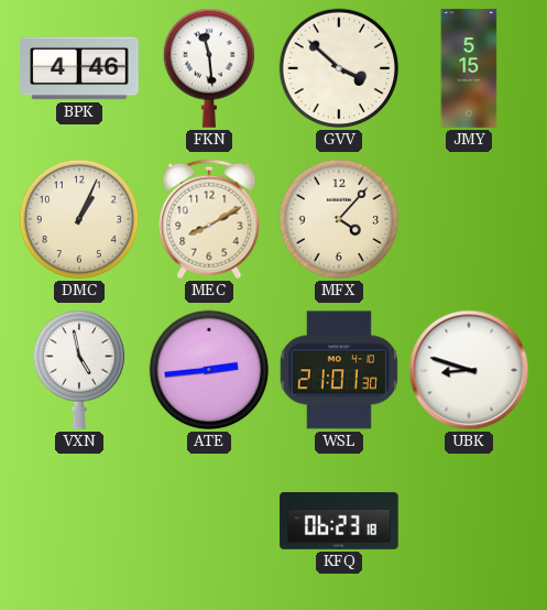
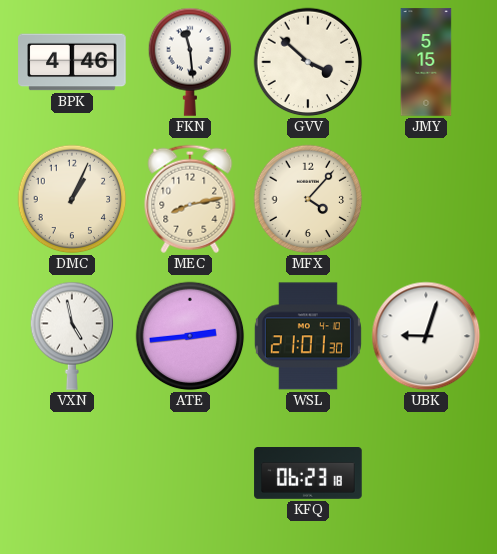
MEC: 8:10 -> 8:13 (190, 199)
UBK: 8:48 -> 9:03 (426, 336)
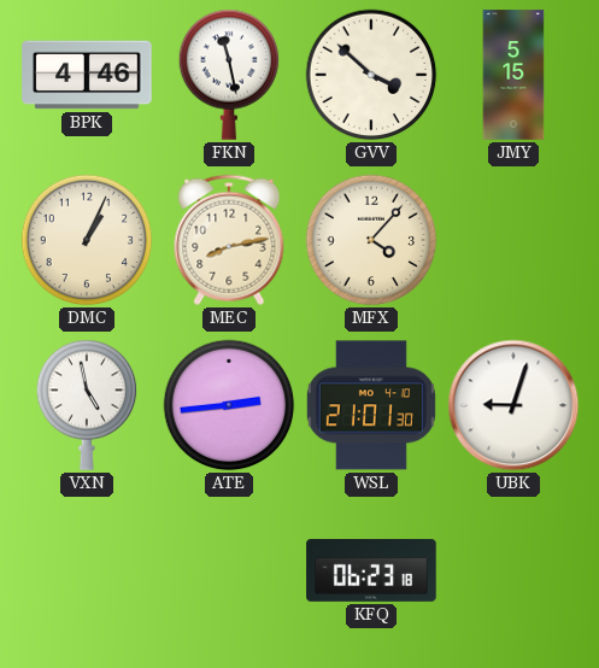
FKN: 11:29 -> 11:28 (229, 75)
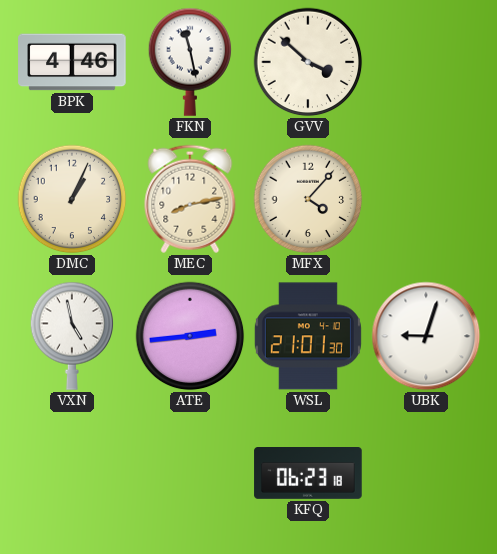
JMY: 5:15 -> none (513, 75)
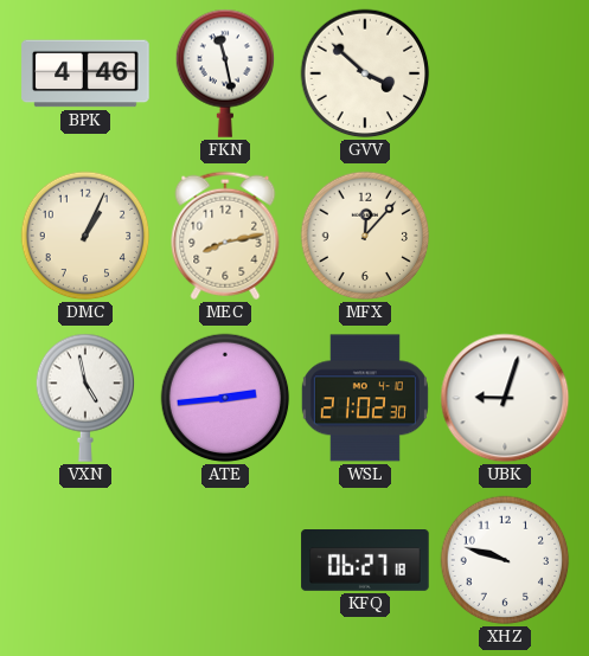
MFX: 4:07 -> 12:07 (365, 236)
WSL: 21:01 -> 21:02 (365, 398)
KFQ: 06:23 -> 06:27 (365, 561)
XHZ: none -> 9:48 (505, 560)
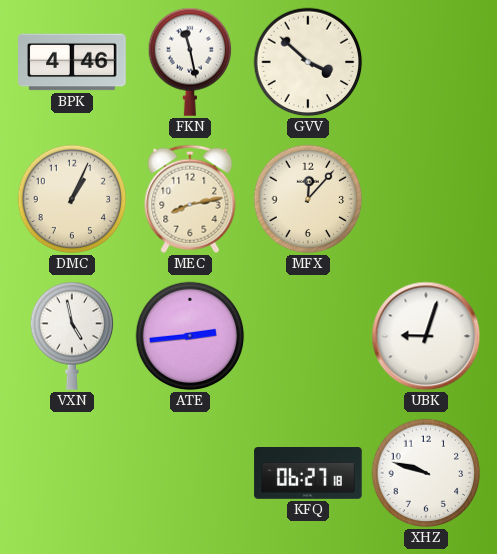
WSL: 21:02 -> none (365, 398)
